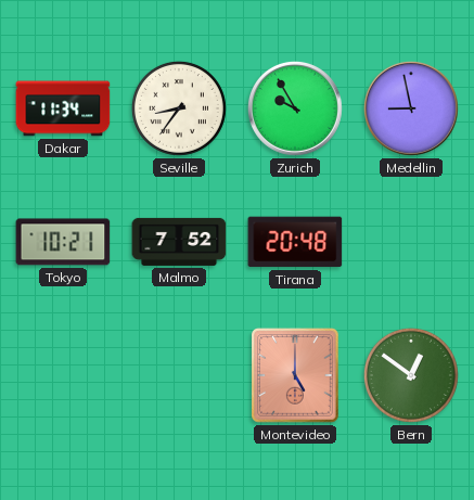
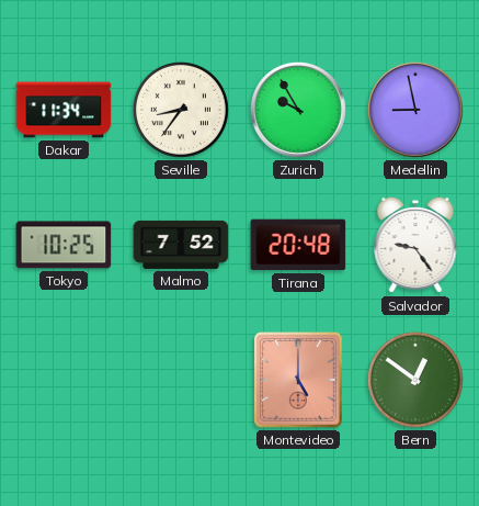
Tokyo: 10:21 -> 10:25 (64, 245)
Salvador: none -> 9:24 (415, 245)
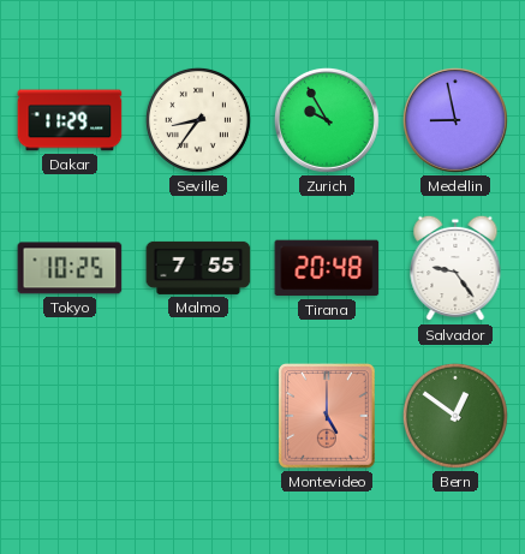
Dakar: 11:34 -> 11:29 (70, 120)
Malmo: 7:52 -> 7:55 (198, 268)
